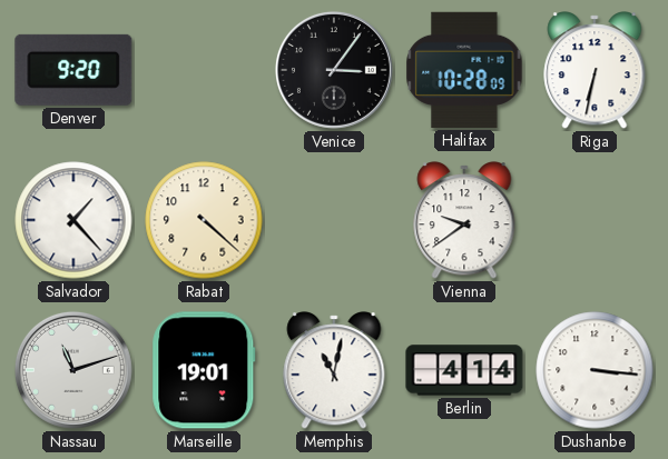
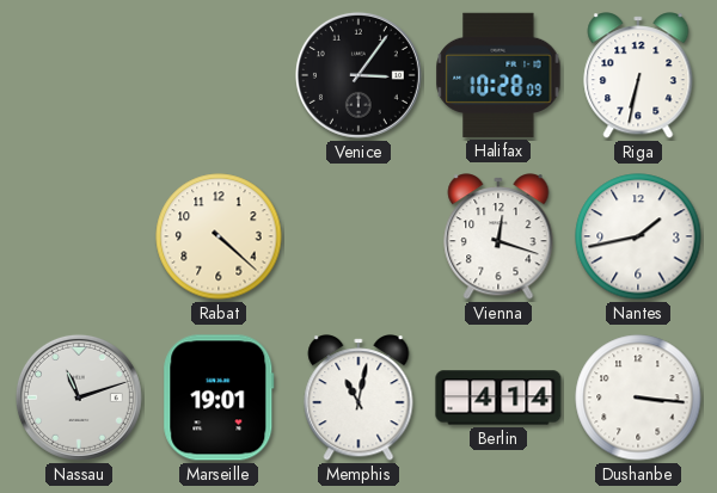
Denver: 9:20 -> none (73, 70)
Salvador: 1:23 -> none (73, 220)
Vienna: 9:39 -> 12:18 (498, 236)
Nantes: none -> 1:43 (638, 236)
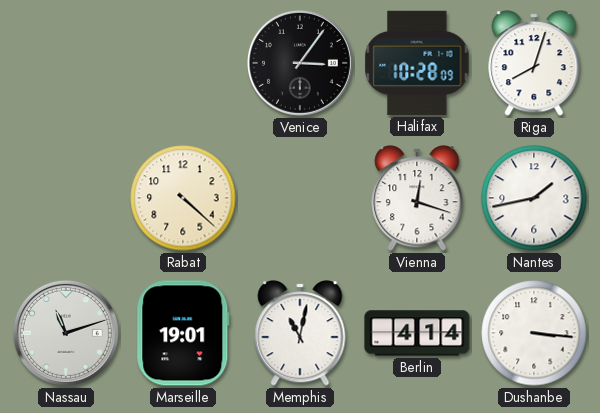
Riga: 6:32 -> 8:03 (534, 63)
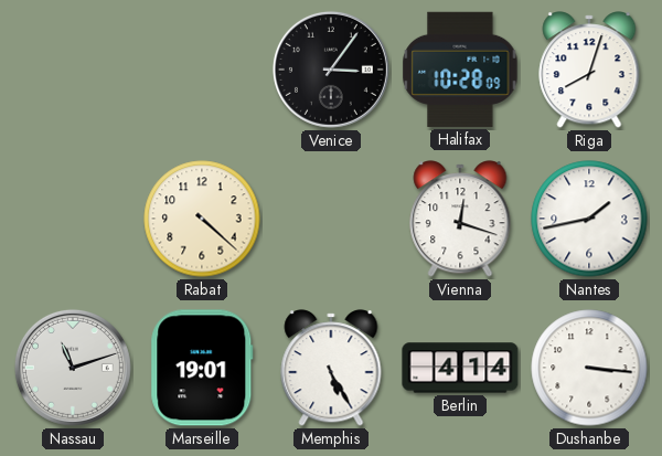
Memphis: 11:02 -> 5:25 (331, 368)
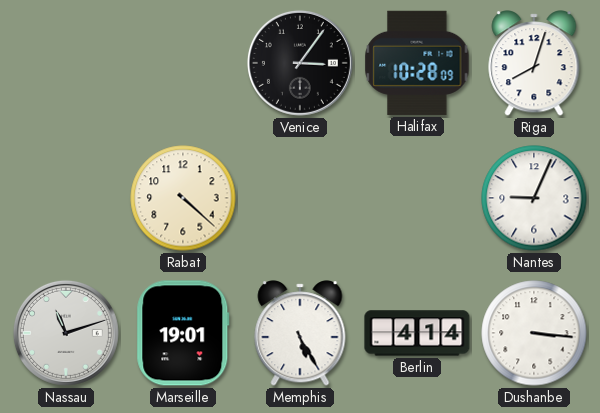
Vienna: 12:18 -> none (460, 219)
Nantes: 1:43 -> 9:04 (534, 198)
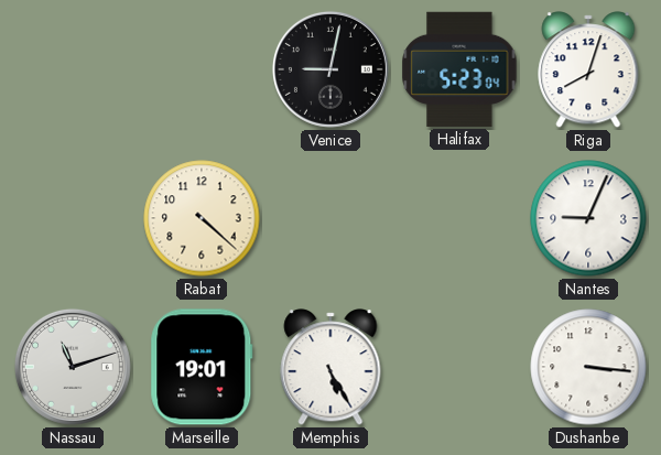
Venice: 3:06 -> 9:02 (330, 69)
Halifax: 10:28 -> 5:23 (459, 69)
Berlin: 4:14 -> none (417, 333)
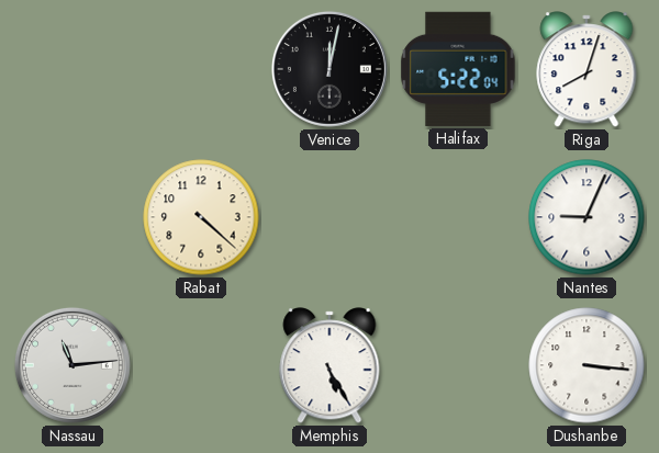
Venice: 9:02 -> 12:02 (329, 69)
Halifax: 5:23 -> 5:22 (458, 69)
Nassau: 11:12 -> 11:14 (72, 365)
Marseille: 19:01 -> none (202, 367)
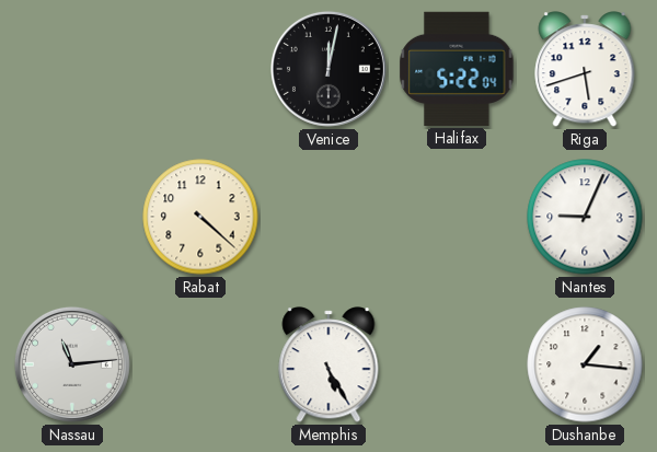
Riga: 8:03 -> 5:42 (585, 69)
Dushanbe: 3:16 -> 1:16 (585, 364)
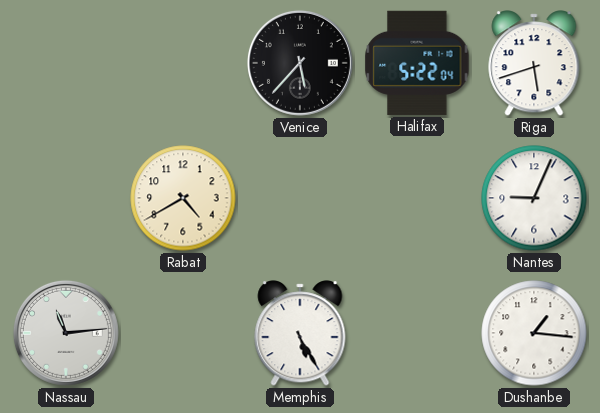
Venice: 12:02 -> 5:37 (300, 63)
Rabat: 4:22 -> 4:40 (183, 198)
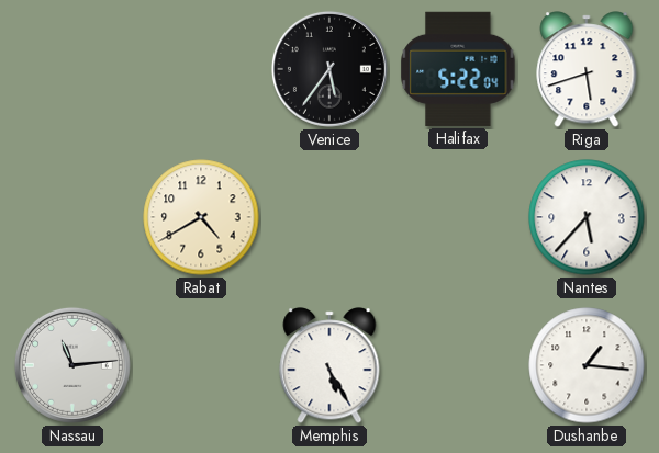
Venice: 5:37 -> 5:36 (329, 69)
Nantes: 9:04 -> 5:37 (587, 217)
